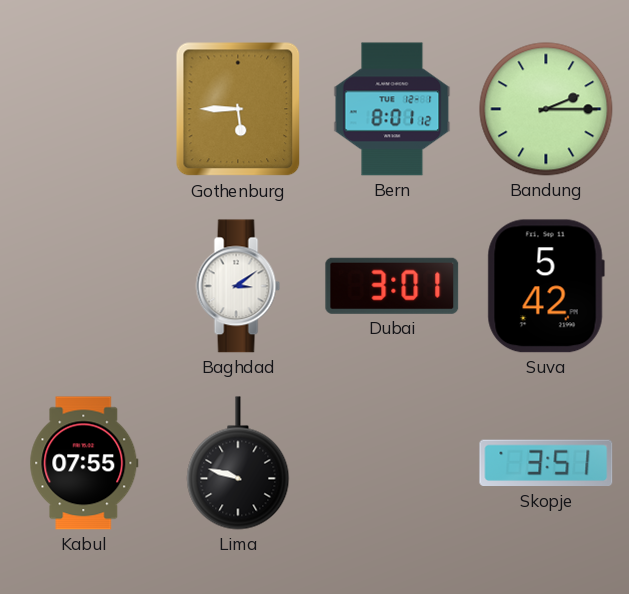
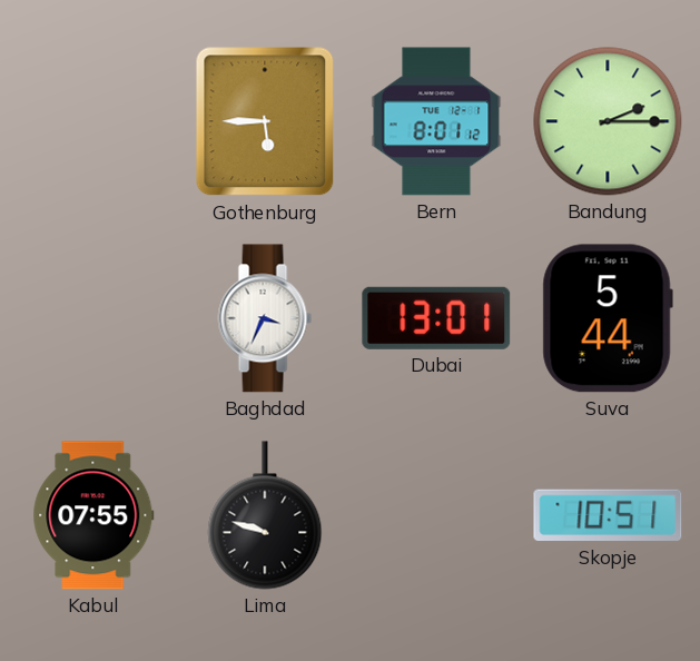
Baghdad: 3:09 -> 3:34 (265, 318)
Dubai: 3:01 -> 13:01 (436, 318)
Suva: 5:42 -> 5:44 (608, 318)
Skopje: 3:51 -> 10:51 (608, 515)
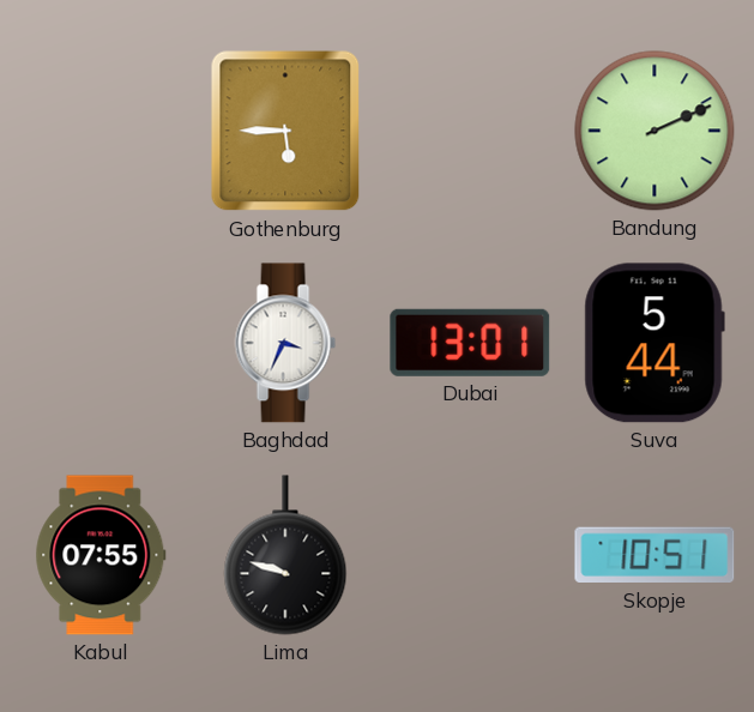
Bern: 8:01 -> none (436, 121)
Bandung: 2:15 -> 2:11 (655, 131)
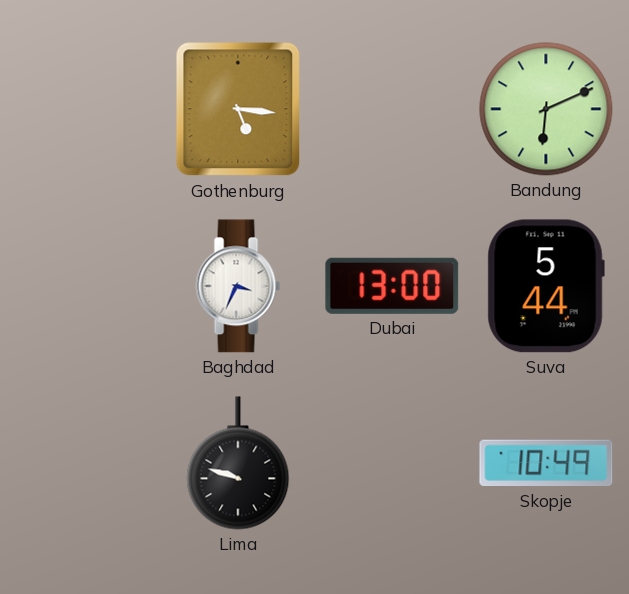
Gothenburg: 5:45 -> 5:16 (238, 109)
Bandung: 2:11 -> 6:11 (546, 109)
Dubai: 13:01 -> 13:00 (392, 286)
Kabul: 07:55 -> none (101, 555)
Skopje: 10:51 -> 10:49 (546, 463)
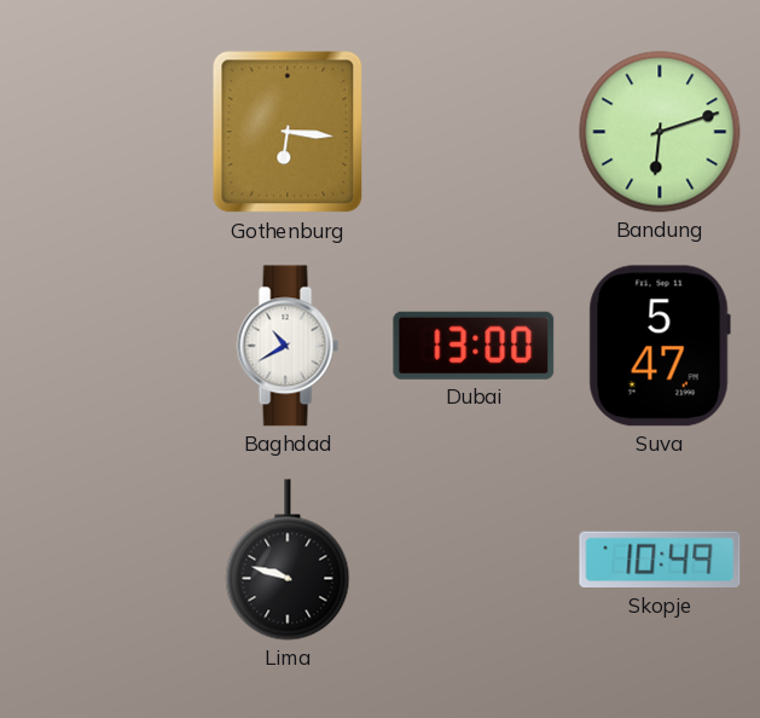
Gothenburg: 5:16 -> 6:16 (288, 132)
Bandung: 6:11 -> 6:12 (660, 132)
Baghdad: 3:34 -> 10:40 (288, 346)
Suva: 5:44 -> 5:47 (660, 346)
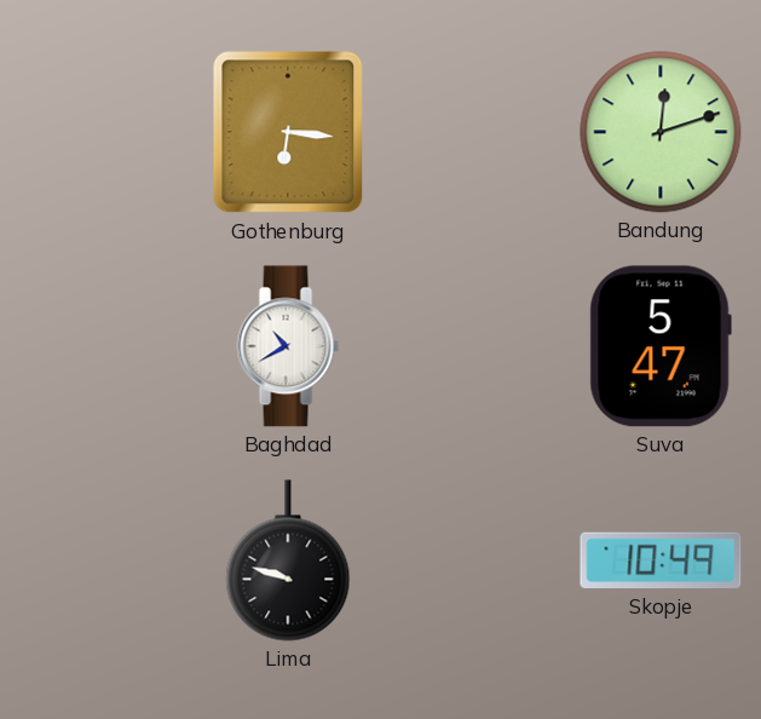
Bandung: 6:12 -> 12:12 (661, 132)
Dubai: 13:00 -> none (474, 346)
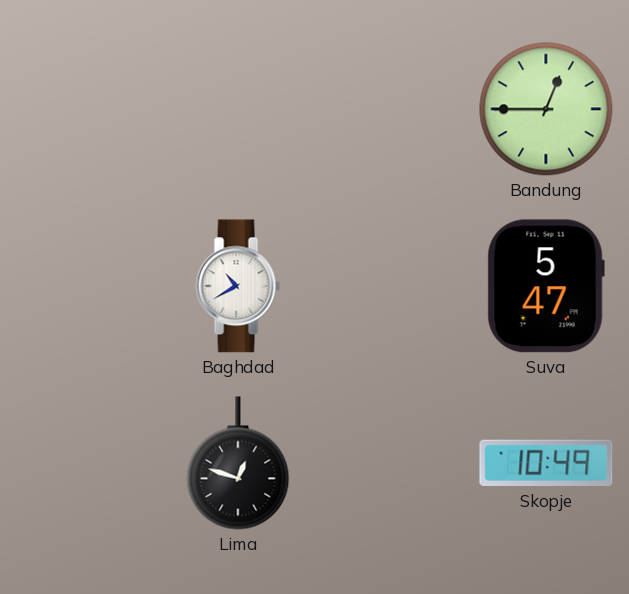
Gothenburg: 6:16 -> none (288, 132)
Bandung: 12:12 -> 12:45 (546, 109)
Lima: 9:48 -> 12:48 (238, 463)
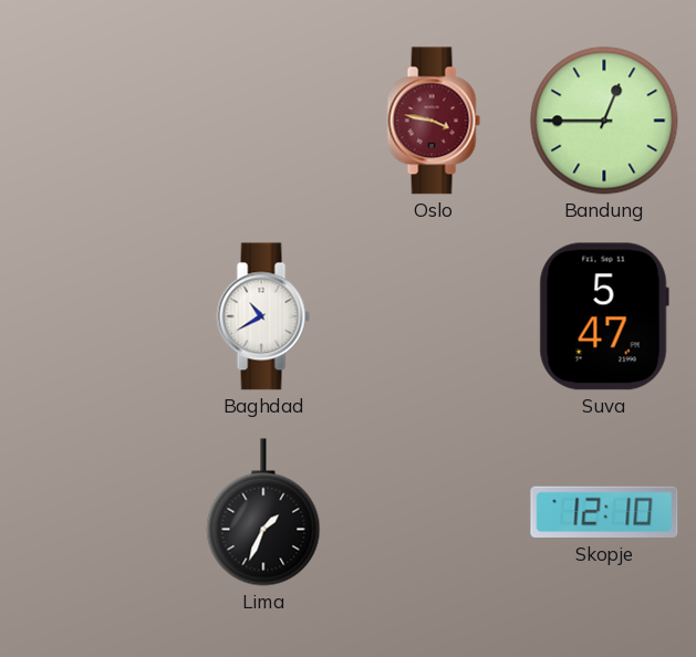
Oslo: none -> 3:47 (434, 121)
Lima: 12:48 -> 1:34 (263, 512)
Skopje: 10:49 -> 12:10 (604, 512)
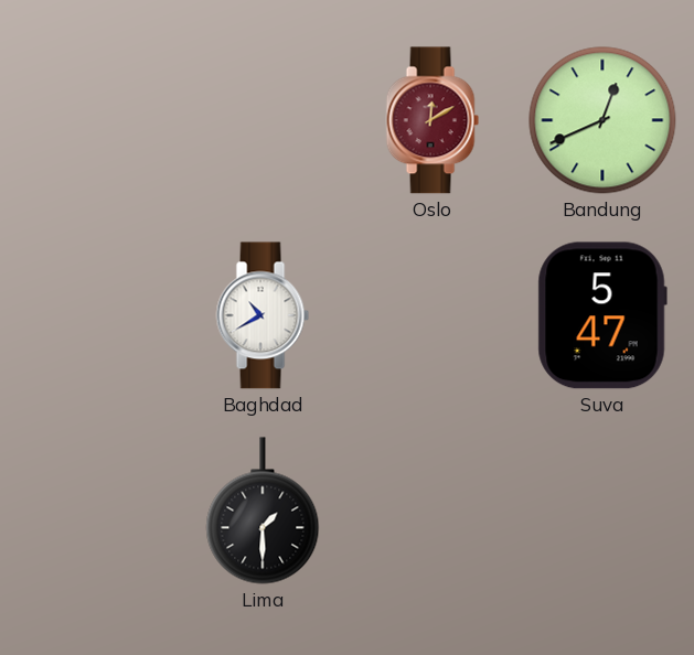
Oslo: 3:47 -> 12:10 (433, 120)
Bandung: 12:45 -> 12:41 (602, 120)
Lima: 1:34 -> 1:30 (263, 511)
Skopje: 12:10 -> none (604, 512)
